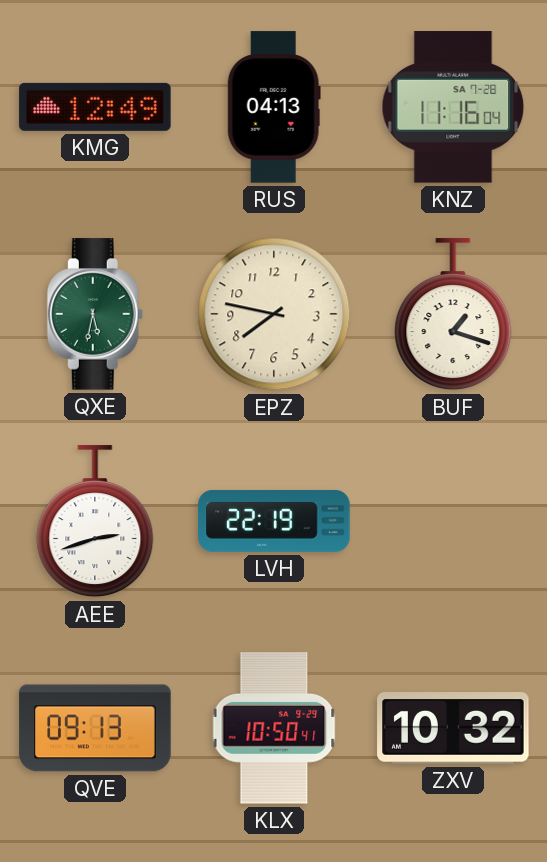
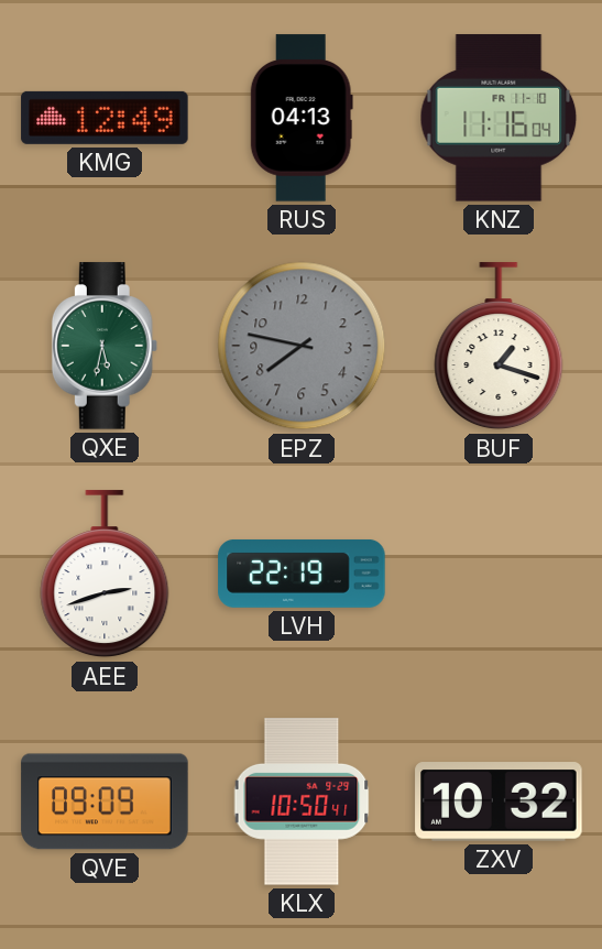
KNZ date: SA 7-28 -> FR 11-10 (499, 118)
EPZ dial: cream -> grey (302, 346)
QVE: 09:13 -> 09:09 (105, 801)
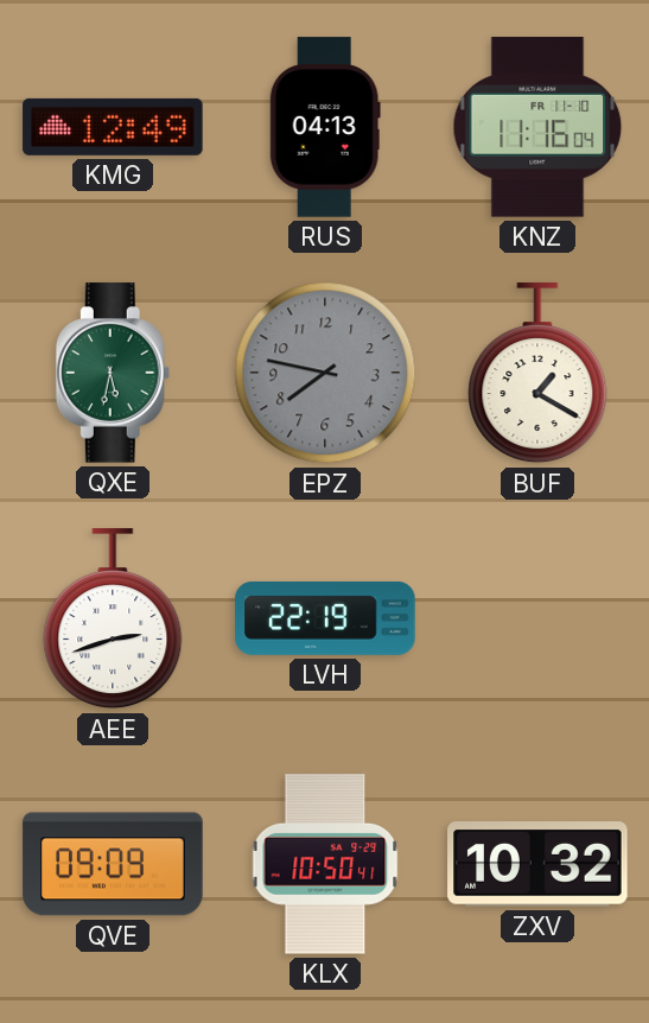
BUF: 1:18 -> 1:20 (537, 374)
